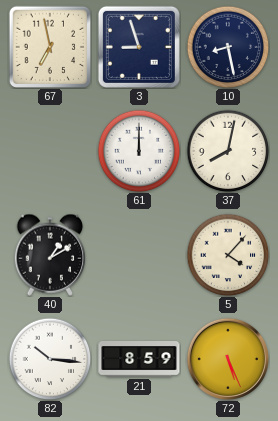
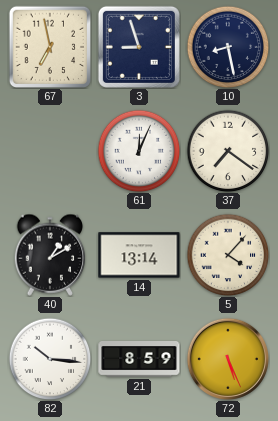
61: 12:00 -> 12:04 (139, 151)
37: 8:02 -> 7:21 (228, 151)
14: none -> 13:14 (139, 255)
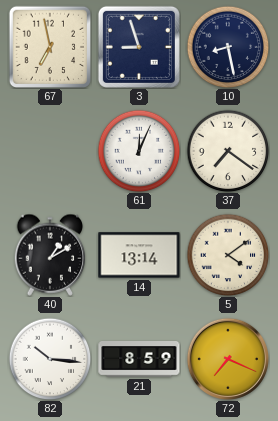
5: 4:07 -> 4:09 (228, 255)
72: 5:26 -> 7:19 (228, 359)
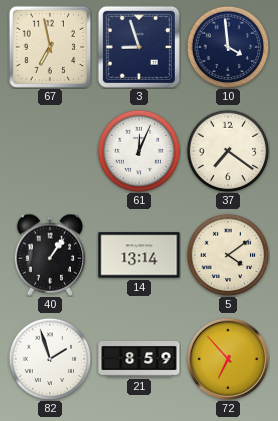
10: 8:28 -> 3:59 (228, 47)
40: 1:10 -> 1:06 (50, 255)
82: 10:16 -> 1:57 (50, 359)
72: 7:19 -> 6:53 (228, 359)
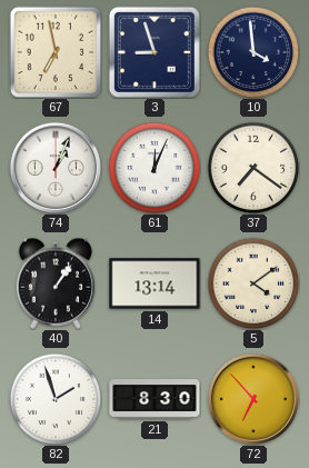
74: none -> 1:04 (56, 168)
21: 8:59 -> 8:30 (154, 400)
